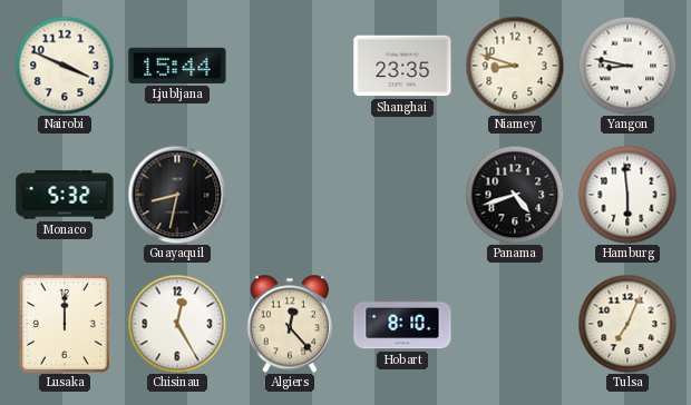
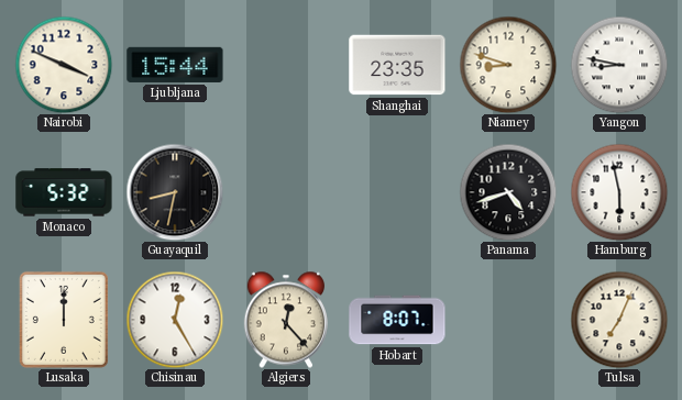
Hamburg: 5:59 -> 5:58 (619, 192)
Hobart: 8:10 -> 8:07 (397, 320)
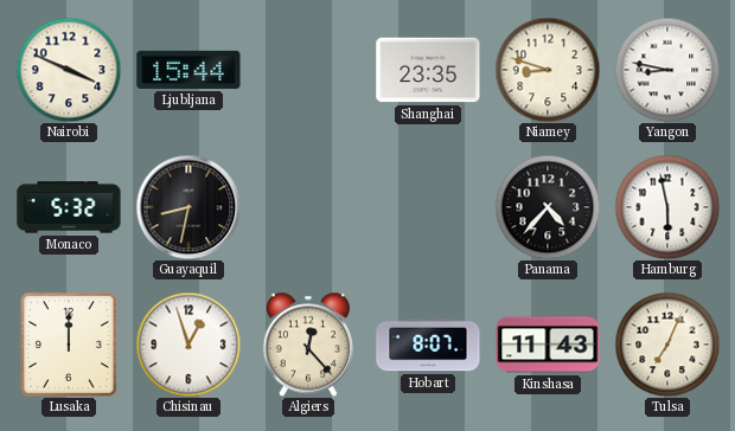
Panama: 4:42 -> 4:37 (548, 207)
Chisinau: 12:25 -> 12:57 (188, 345)
Kinshasa: none -> 11:43 (548, 345)
